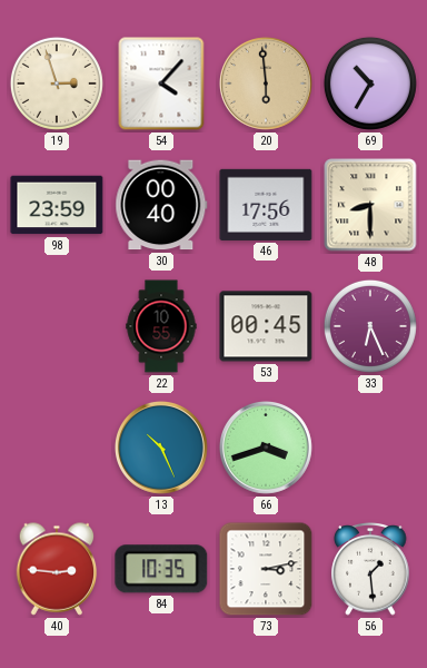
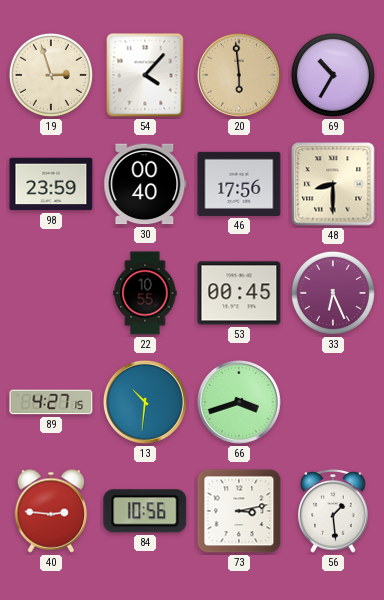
89: none -> 4:27 (51, 402)
13: 10:26 -> 10:31 (145, 402)
84: 10:35 -> 10:56 (145, 511)
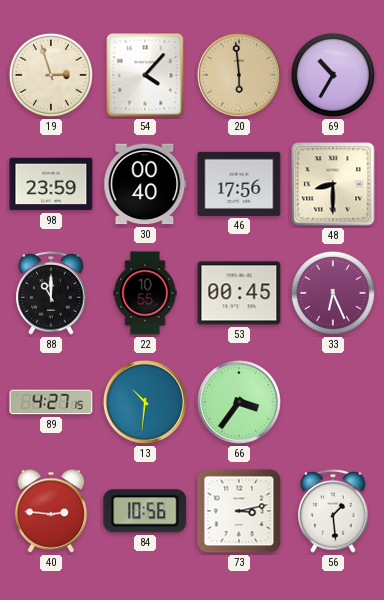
88: none -> 11:00 (51, 293)
66: 3:42 -> 3:36 (239, 402)
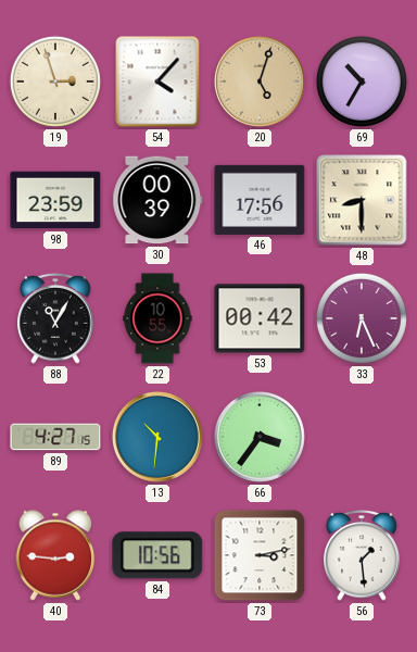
20: 5:59 -> 5:03 (260, 81)
30: 00:40 -> 00:39 (157, 200)
88: 11:00 -> 11:05 (55, 318)
53: 00:45 -> 00:42 (260, 318)
